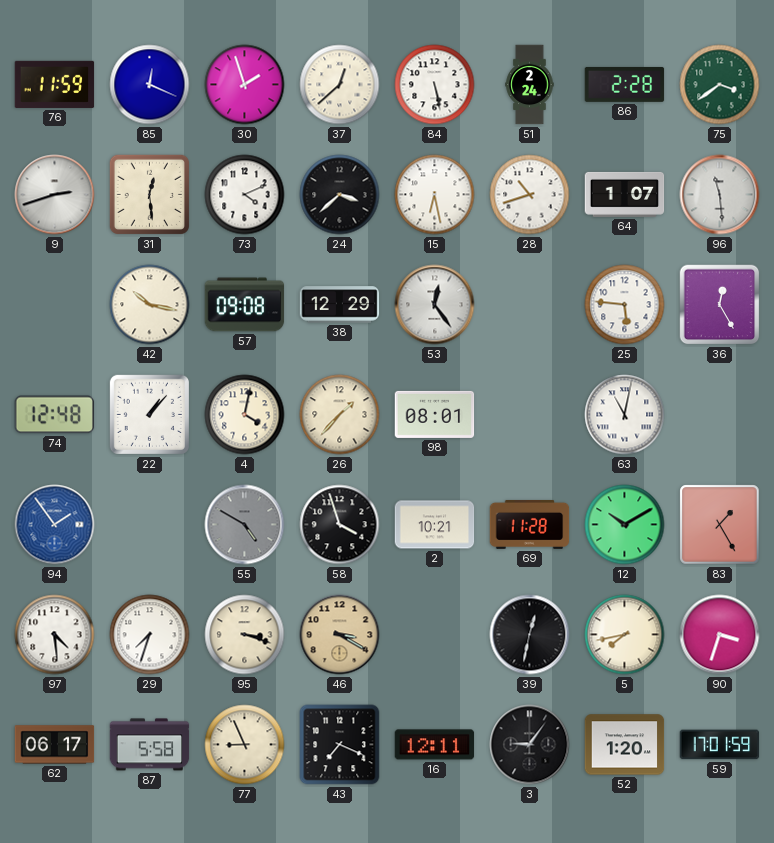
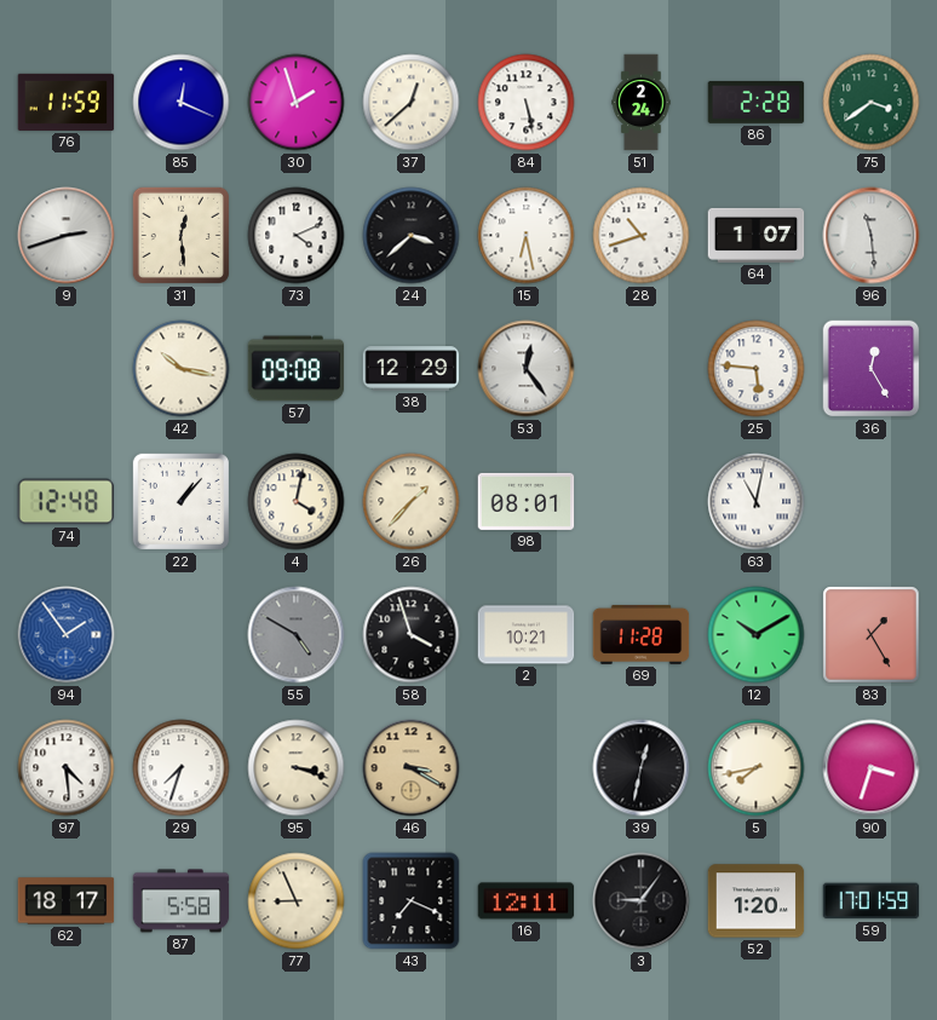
62: 06:17 -> 18:17 (67, 901)
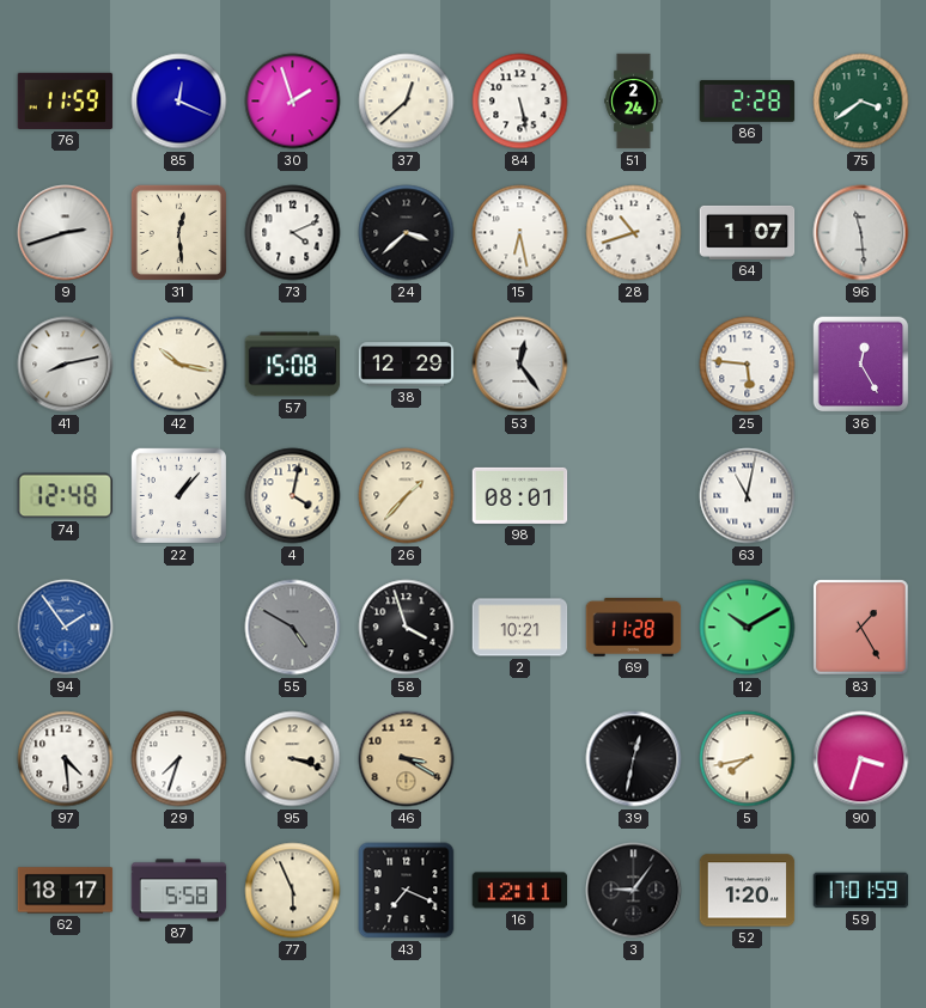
41: none -> 8:13 (66, 365)
57: 09:08 -> 15:08 (293, 365)
77: 8:56 -> 5:56 (293, 891)
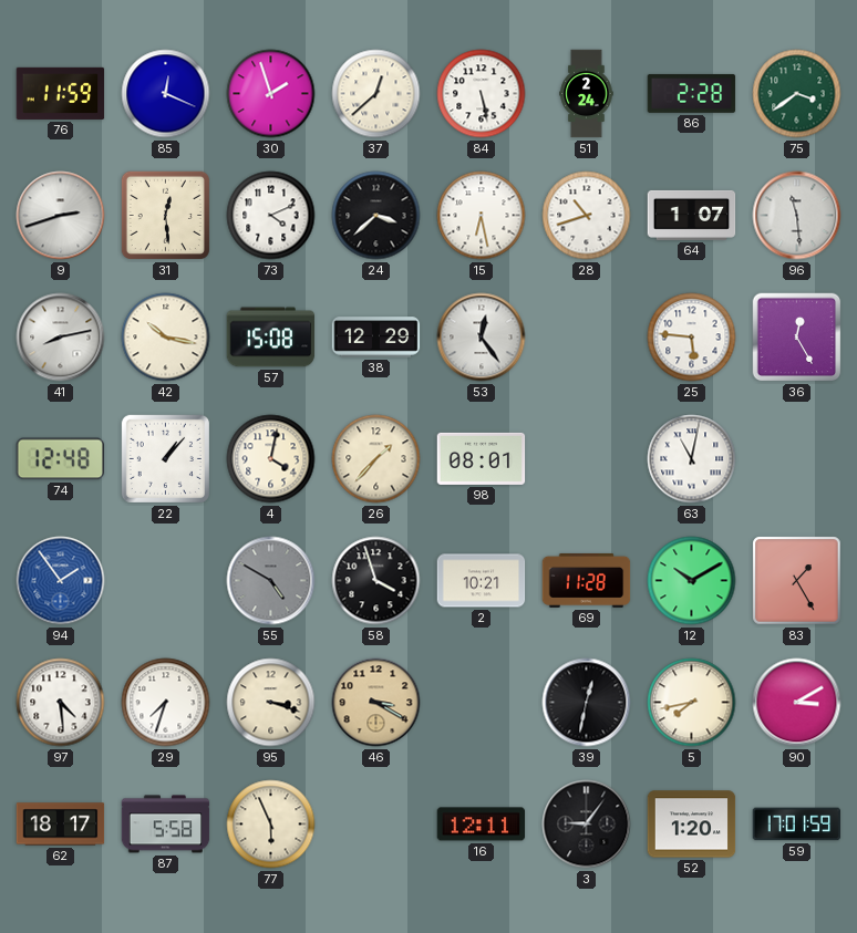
90: 3:33 -> 3:10 (797, 703)
43: 7:19 -> none (407, 891)
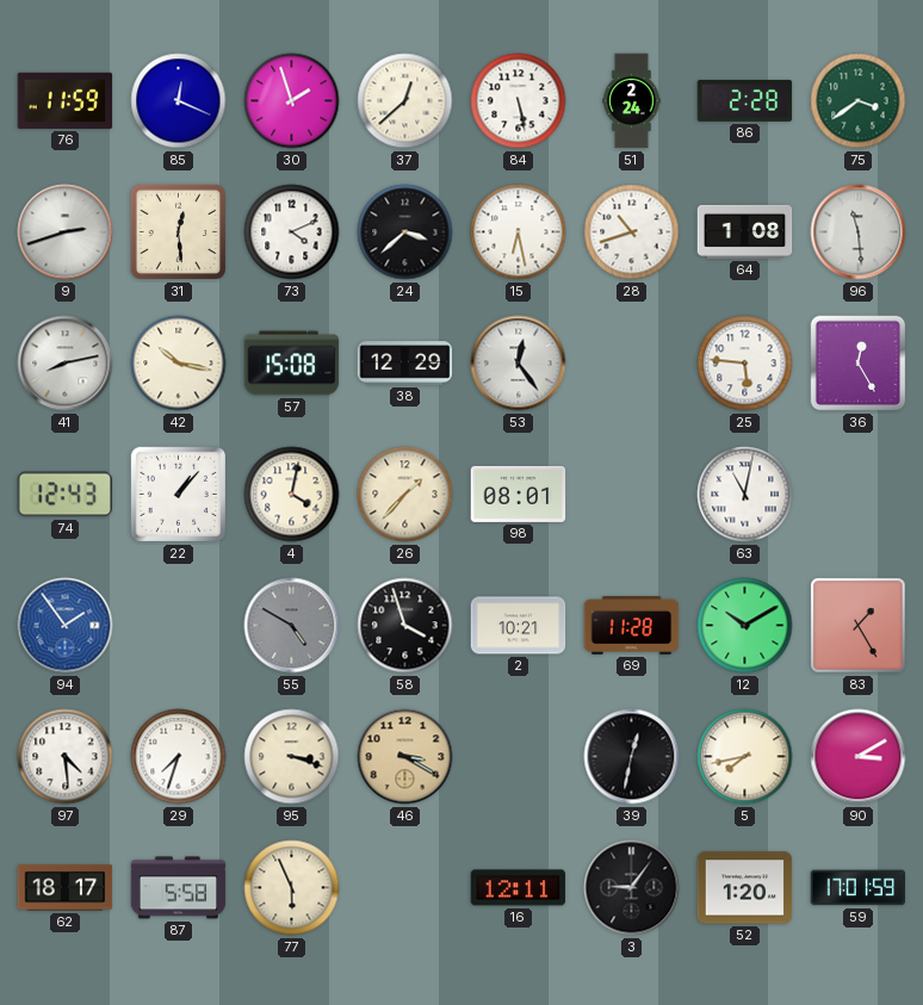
64: 1:07 -> 1:08 (745, 231)
74: 12:48 -> 12:43 (66, 495)
